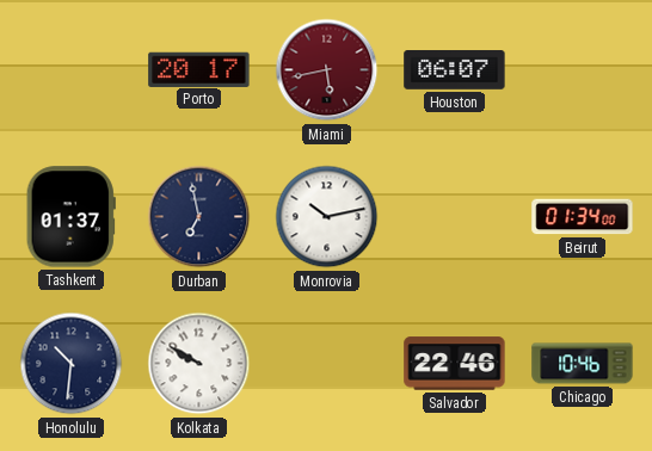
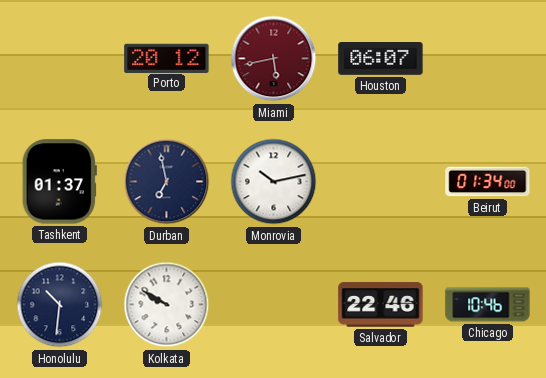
Porto: 20:17 -> 20:12 (167, 58)
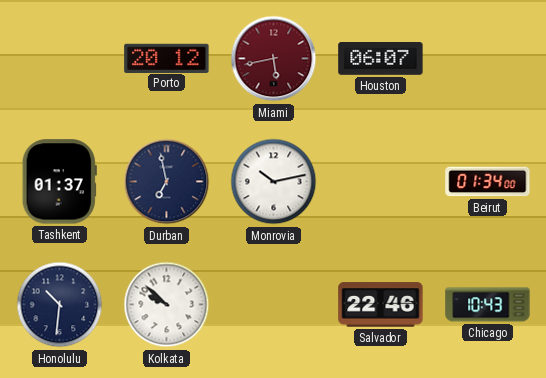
Kolkata: 9:50 -> 9:52 (167, 305)
Chicago: 10:46 -> 10:43 (488, 305)
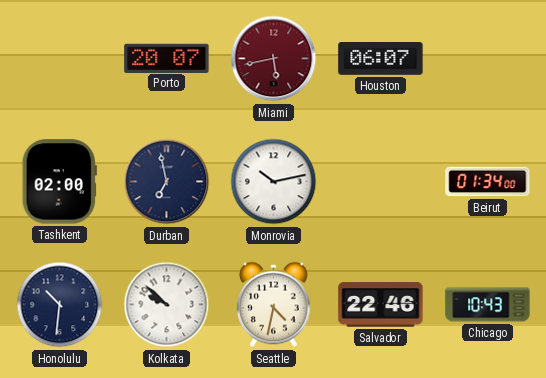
Porto: 20:12 -> 20:07 (167, 58)
Tashkent: 01:37 -> 02:00 (59, 182)
Seattle: none -> 4:32 (274, 305)
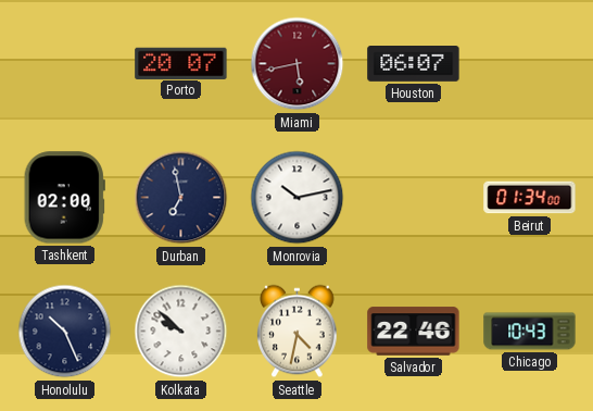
Honolulu: 10:31 -> 10:26 (65, 332)
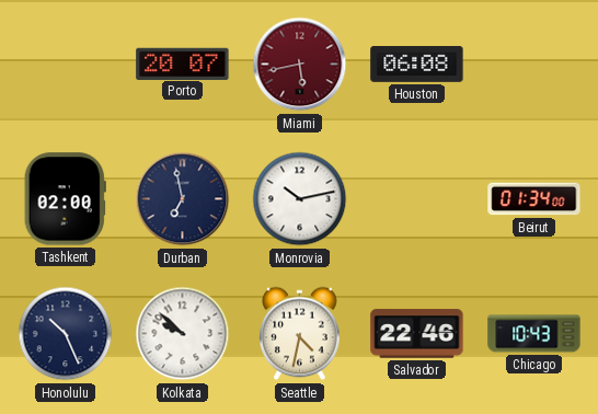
Houston: 06:07 -> 06:08 (417, 65)
